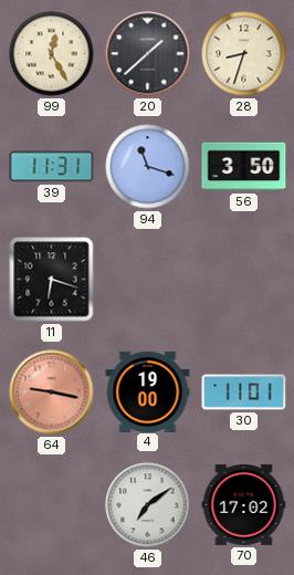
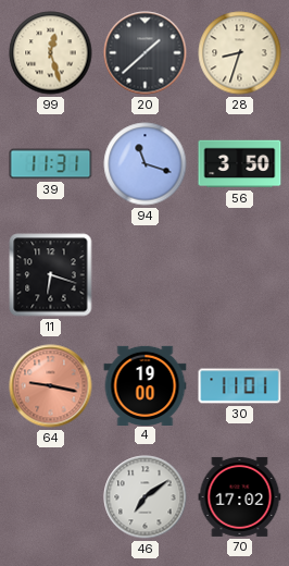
99: 12:25 -> 12:27 (51, 53)
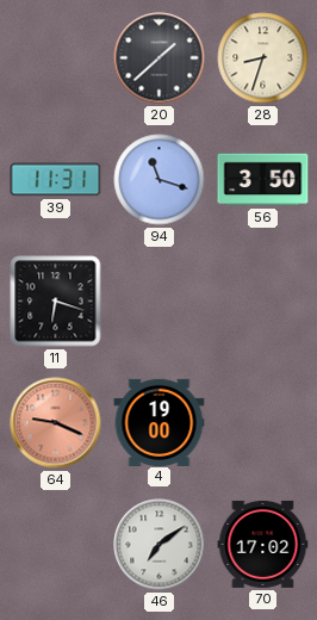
99: 12:27 -> none (51, 53)
64: 9:17 -> 9:19 (56, 423)
30: 11:01 -> none (240, 386)
